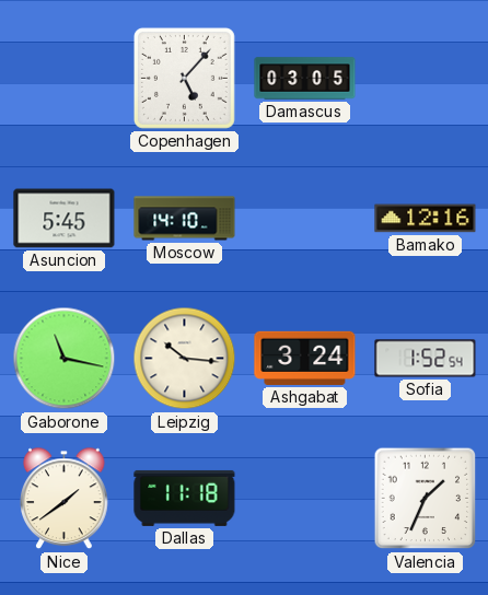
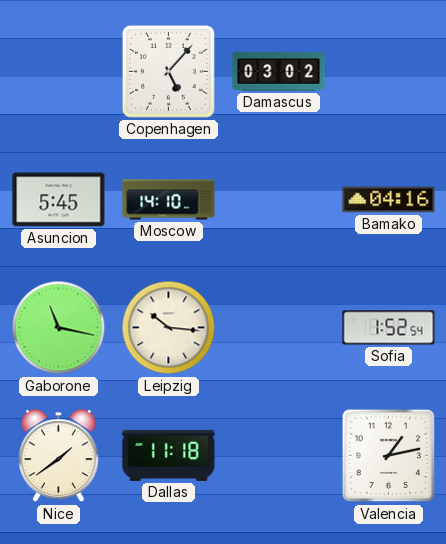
Damascus: 03:05 -> 03:02 (279, 72)
Bamako: 12:16 -> 04:16 (389, 200)
Ashgabat: 3:24 -> none (305, 358)
Valencia: 1:34 -> 1:13 (389, 456)
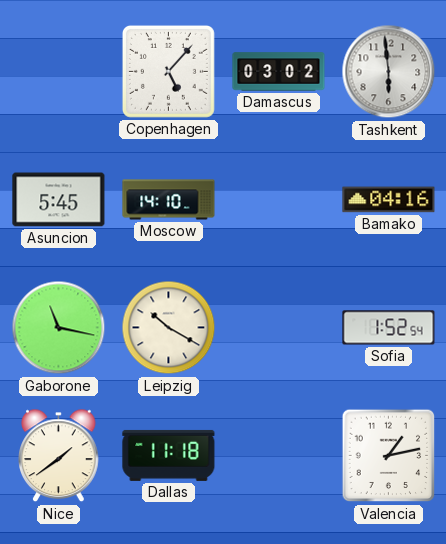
Tashkent: none -> 5:59 (389, 72)
Leipzig: 10:16 -> 10:20 (169, 328)
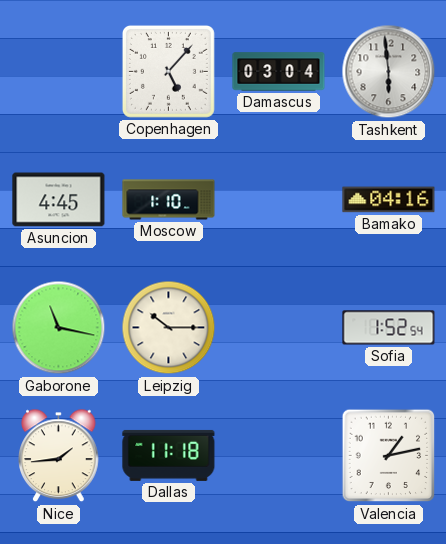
Damascus: 03:02 -> 03:04 (279, 72)
Asuncion: 5:45 -> 4:45 (59, 200)
Moscow: 14:10 -> 1:10 (169, 200)
Leipzig: 10:20 -> 10:15 (169, 328)
Nice: 1:39 -> 1:44 (59, 456)
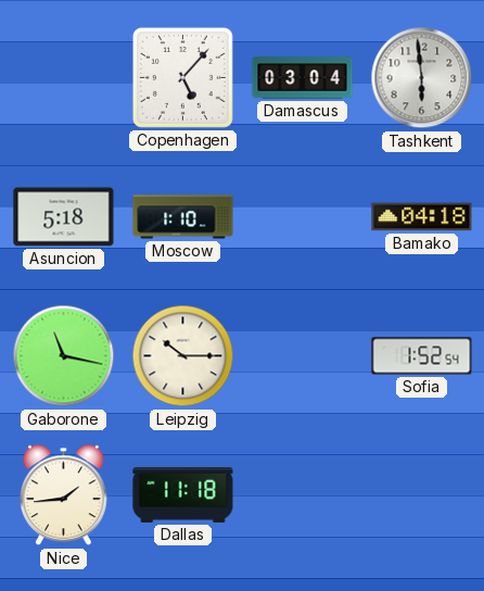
Asuncion: 4:45 -> 5:18 (64, 217)
Bamako: 04:16 -> 04:18 (422, 217)
Valencia: 1:13 -> none (389, 456)
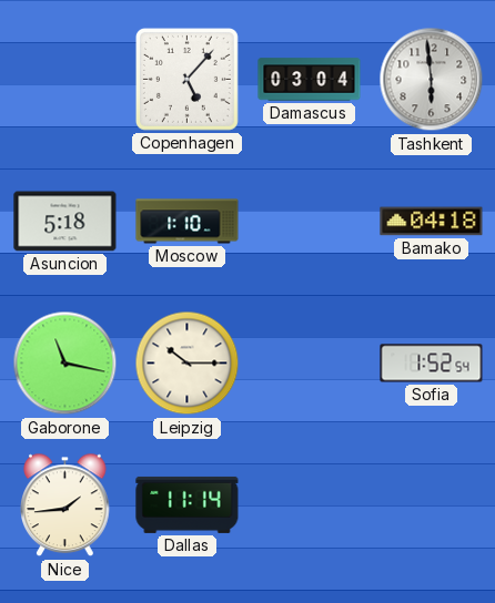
Dallas: 11:18 -> 11:14 (188, 504)
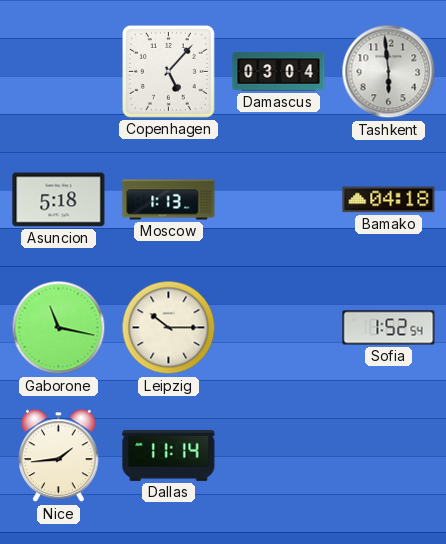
Moscow: 1:10 -> 1:13 (169, 200)
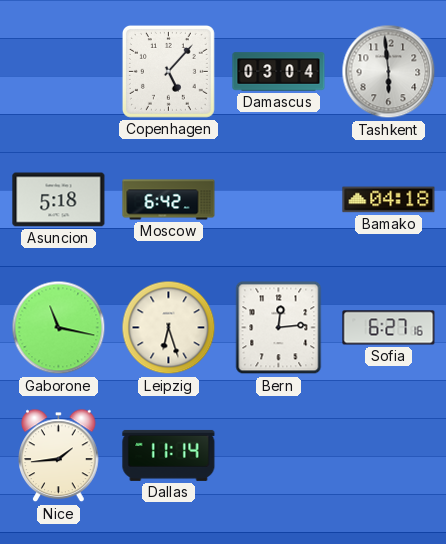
Moscow: 1:13 -> 6:42 (169, 200)
Leipzig: 10:15 -> 6:27 (169, 328)
Bern: none -> 12:14 (279, 328)
Sofia: 1:52 -> 6:27 (389, 328)
